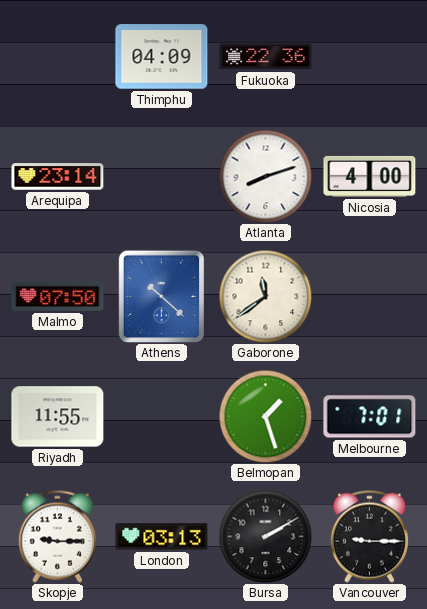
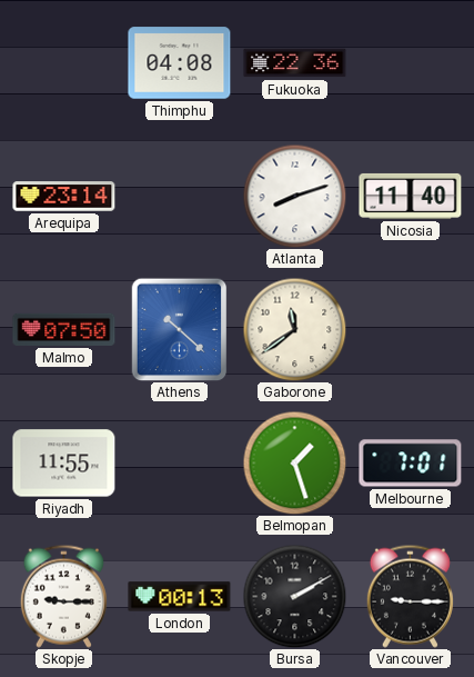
Thimphu: 04:09 -> 04:08 (180, 63)
Nicosia: 4:00 -> 11:40 (411, 196)
London: 03:13 -> 00:13 (180, 597)
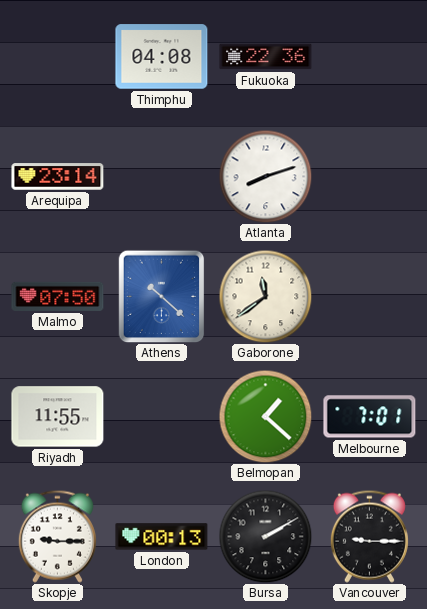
Nicosia: 11:40 -> none (411, 196)
Belmopan: 1:27 -> 1:22 (265, 416)
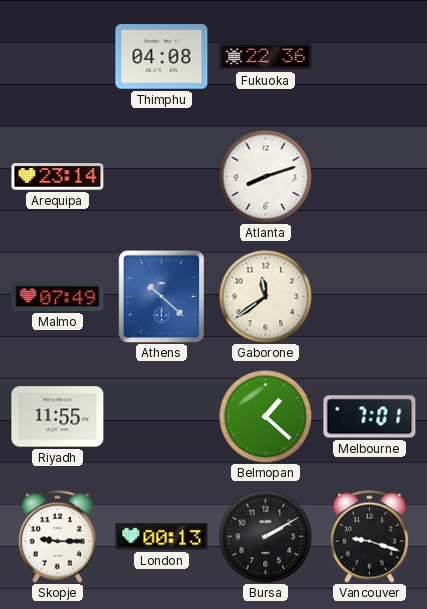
Malmo: 07:50 -> 07:49 (58, 296)
Vancouver: 9:15 -> 9:18 (369, 536)
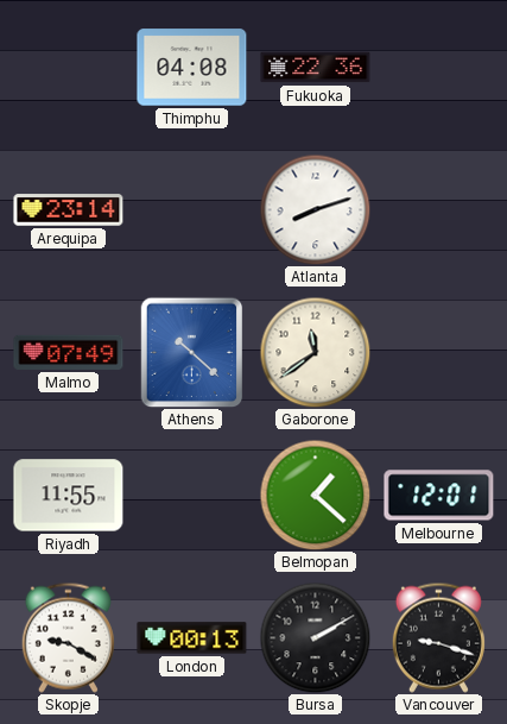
Melbourne: 7:01 -> 12:01 (439, 496)
Skopje: 9:15 -> 9:20 (68, 637)
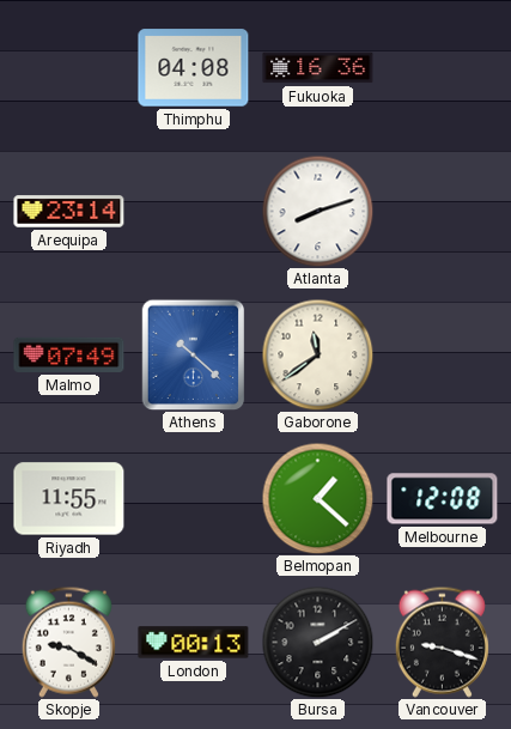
Fukuoka: 22:36 -> 16:36 (318, 68)
Melbourne: 12:01 -> 12:08 (443, 499)
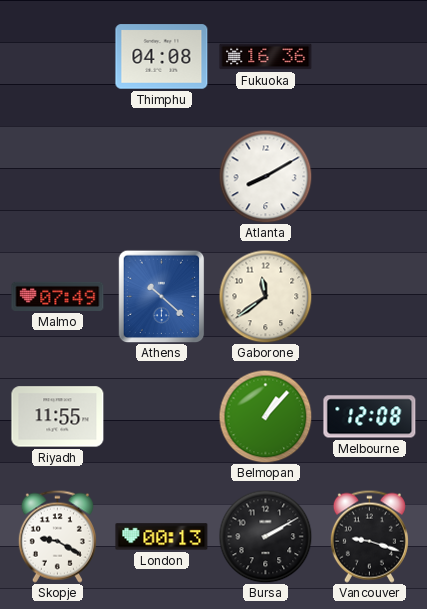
Arequipa: 23:14 -> none (69, 212)
Atlanta: 8:12 -> 8:10 (265, 176)
Belmopan: 1:22 -> 1:07 (265, 416)
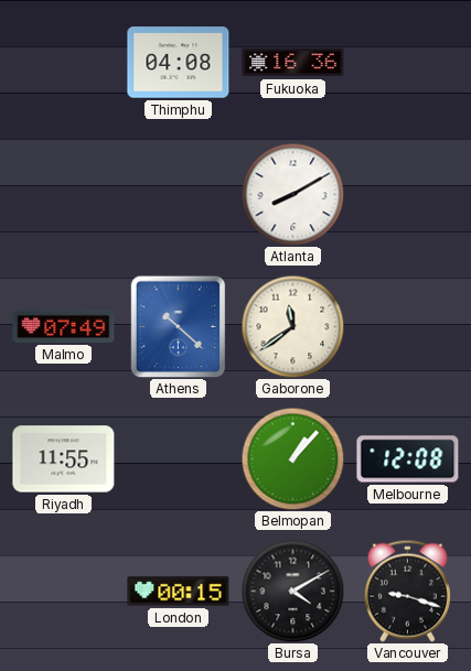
Skopje: 9:20 -> none (57, 536)
London: 00:13 -> 00:15 (179, 592)
Bursa: 2:10 -> 4:10 (292, 591)
